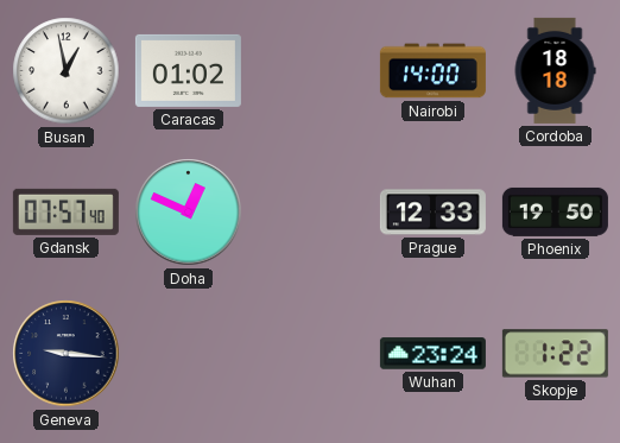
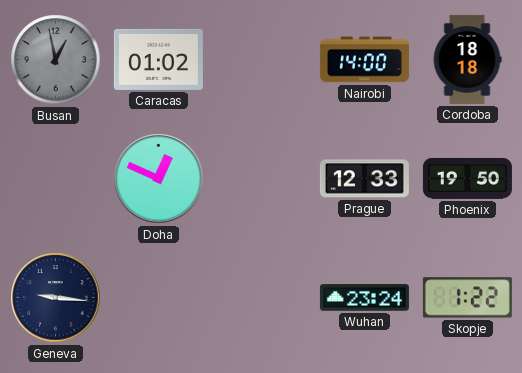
Busan dial: white -> grey (56, 60)
Gdansk: 07:57 -> none (65, 211)
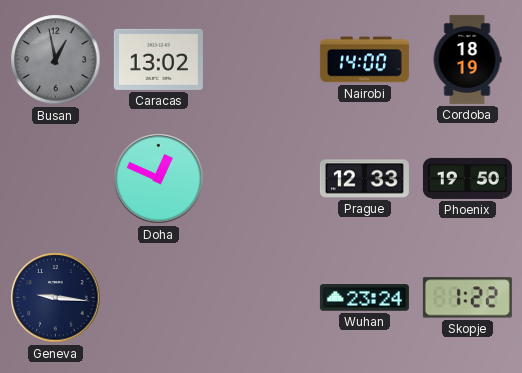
Caracas: 01:02 -> 13:02 (158, 59)
Cordoba: 18:18 -> 18:19 (467, 59)
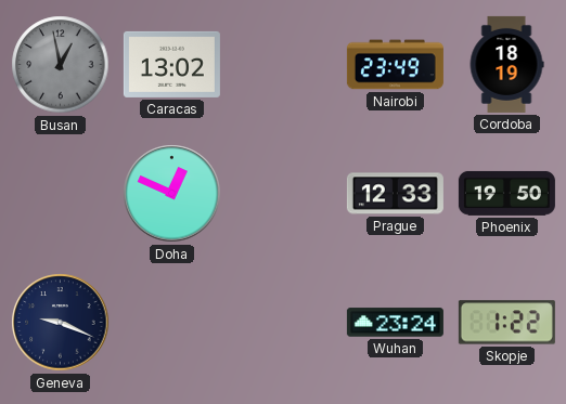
Nairobi: 14:00 -> 23:49 (395, 65)
Geneva: 9:16 -> 9:19 (61, 323)
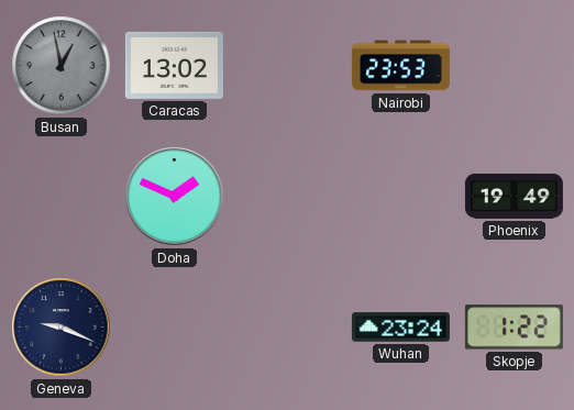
Nairobi: 23:49 -> 23:53 (400, 66)
Cordoba: 18:19 -> none (506, 64)
Doha: 12:49 -> 1:49 (175, 197)
Prague: 12:33 -> none (395, 194)
Phoenix: 19:50 -> 19:49 (514, 196)
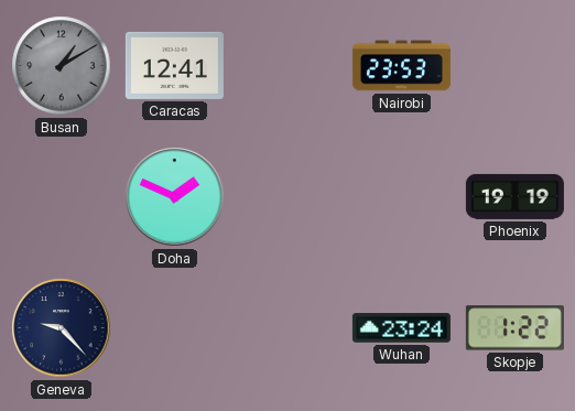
Busan: 12:58 -> 1:10 (62, 66)
Caracas: 13:02 -> 12:41 (174, 65)
Phoenix: 19:49 -> 19:19 (514, 196)
Geneva: 9:19 -> 9:23 (62, 328)
